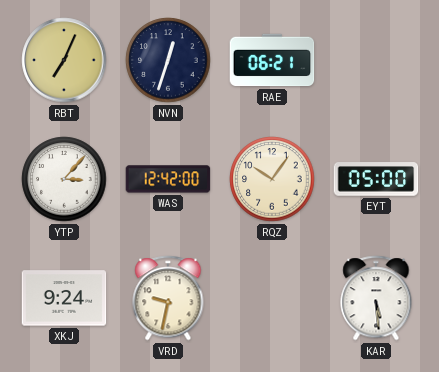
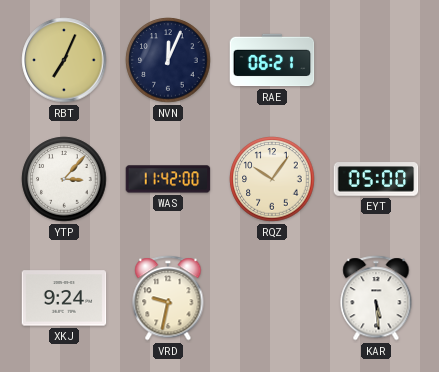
NVN: 12:33 -> 12:04 (168, 60)
WAS: 12:42 -> 11:42 (168, 179)
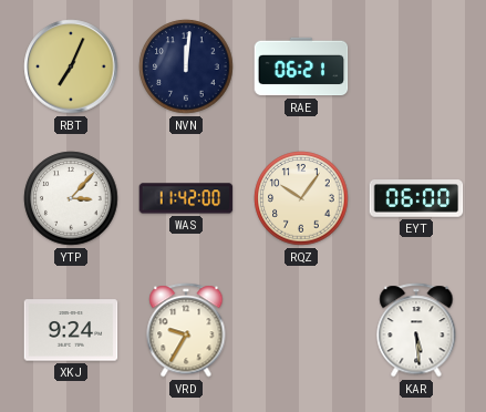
NVN: 12:04 -> 12:01 (186, 66)
EYT: 05:00 -> 06:00 (416, 198)
VRD: 9:32 -> 9:35 (186, 330)
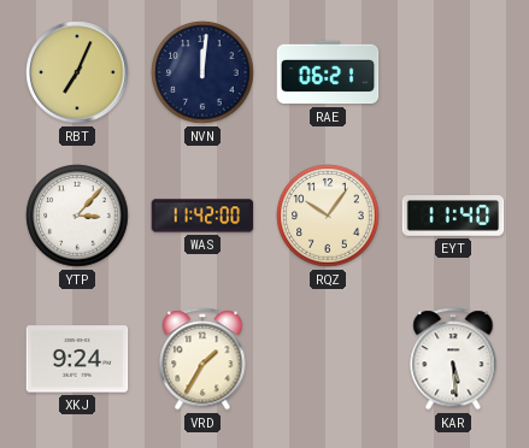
EYT: 06:00 -> 11:40 (453, 216)
VRD: 9:35 -> 1:35 (202, 359)
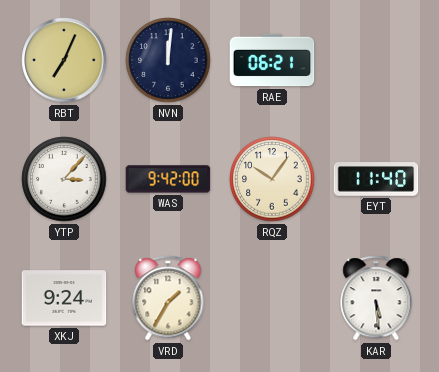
WAS: 11:42 -> 9:42 (168, 179)
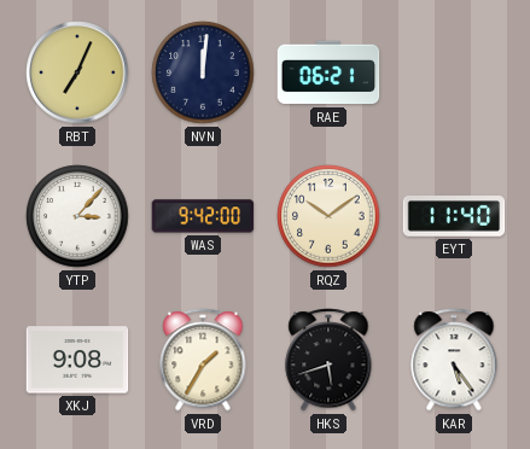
RQZ: 10:06 -> 10:09 (328, 216)
XKJ: 9:24 -> 9:08 (77, 360)
HKS: none -> 5:42 (328, 360)
KAR: 5:29 -> 5:24 (454, 360)
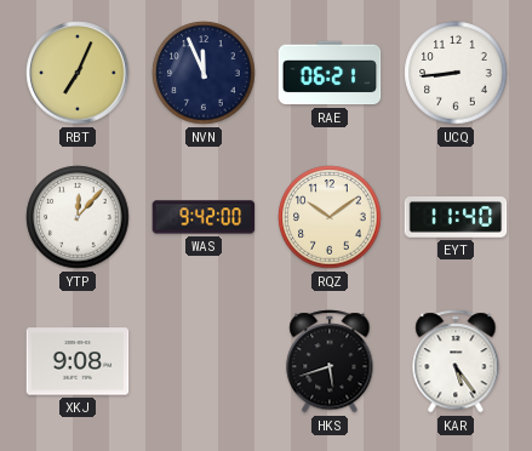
NVN: 12:01 -> 11:56 (204, 73)
UCQ: none -> 8:44 (456, 73)
YTP: 3:07 -> 12:07 (78, 217)
VRD: 1:35 -> none (203, 360)
